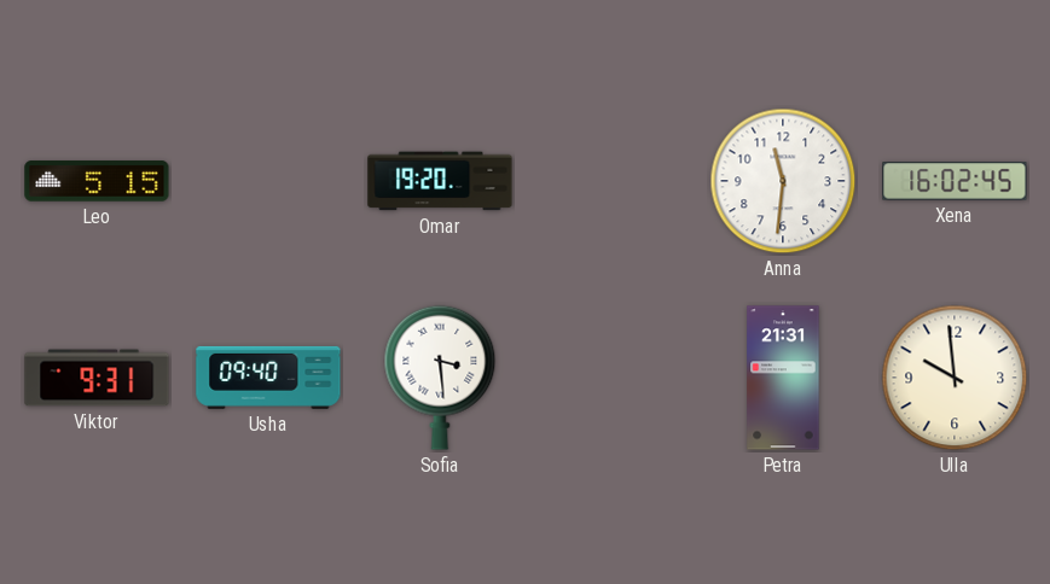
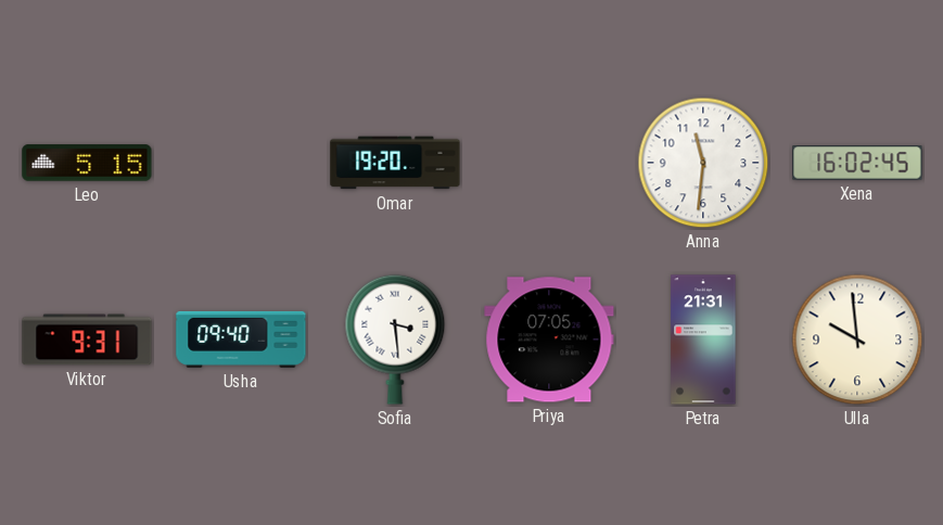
Priya: none -> 07:05 (549, 340)
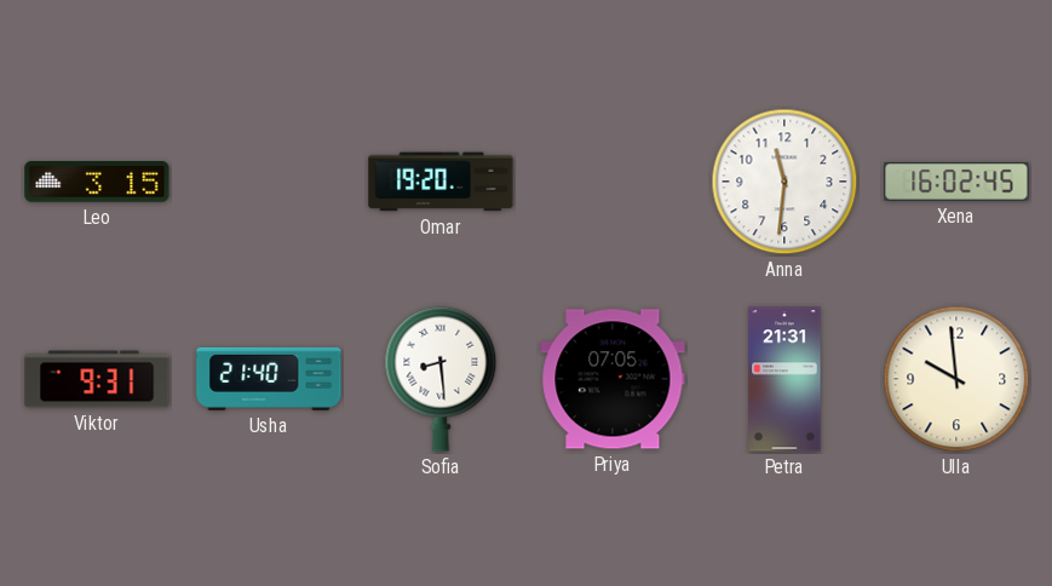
Leo: 5:15 -> 3:15 (97, 182)
Usha: 09:40 -> 21:40 (269, 379)
Sofia: 3:29 -> 8:29 (441, 379)
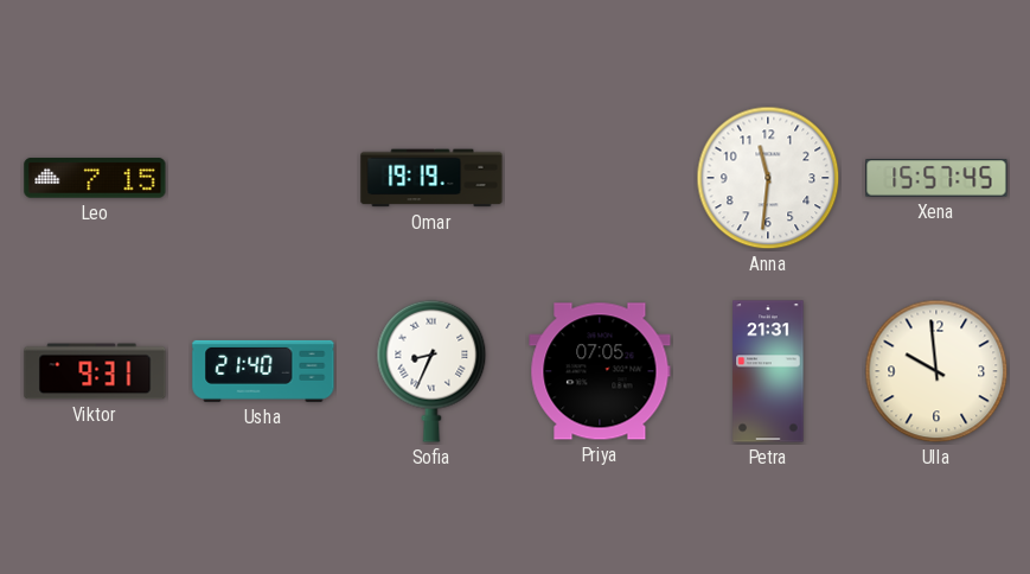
Leo: 3:15 -> 7:15 (95, 178)
Omar: 19:20 -> 19:19 (431, 178)
Xena: 16:02 -> 15:57 (936, 178)
Sofia: 8:29 -> 8:34 (431, 371)
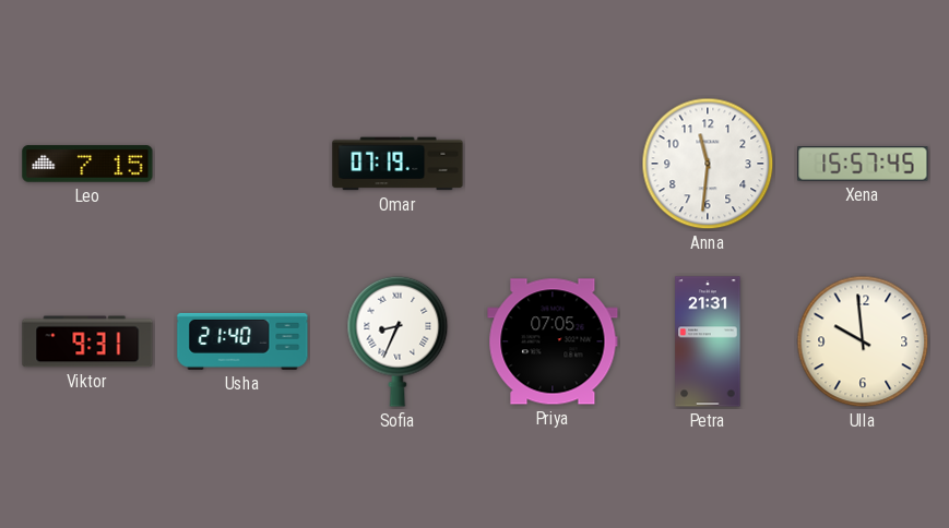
Omar: 19:19 -> 07:19 (398, 164)
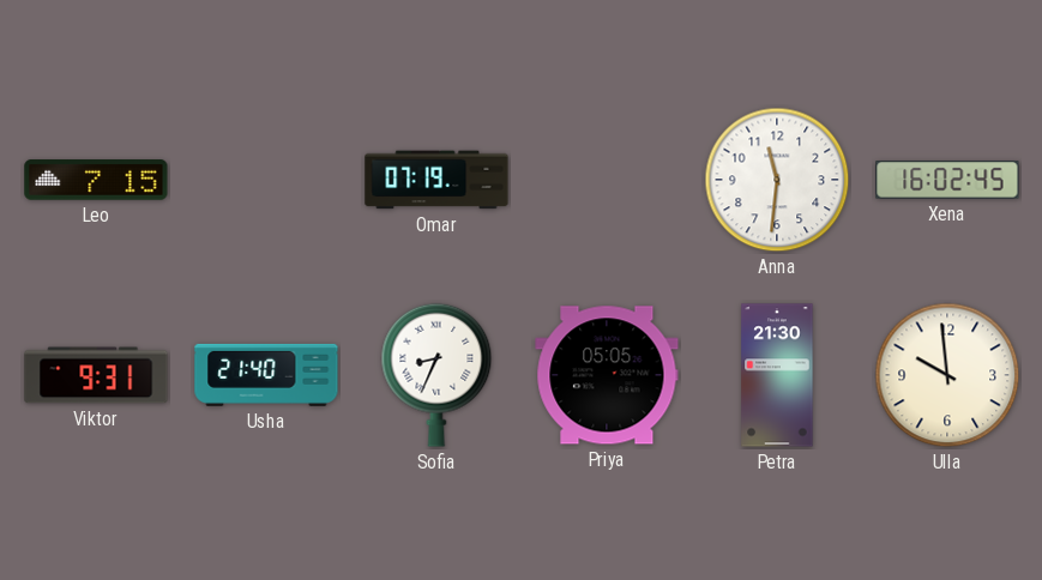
Xena: 15:57 -> 16:02 (947, 180)
Priya: 07:05 -> 05:05 (607, 375)
Petra: 21:31 -> 21:30 (777, 375)
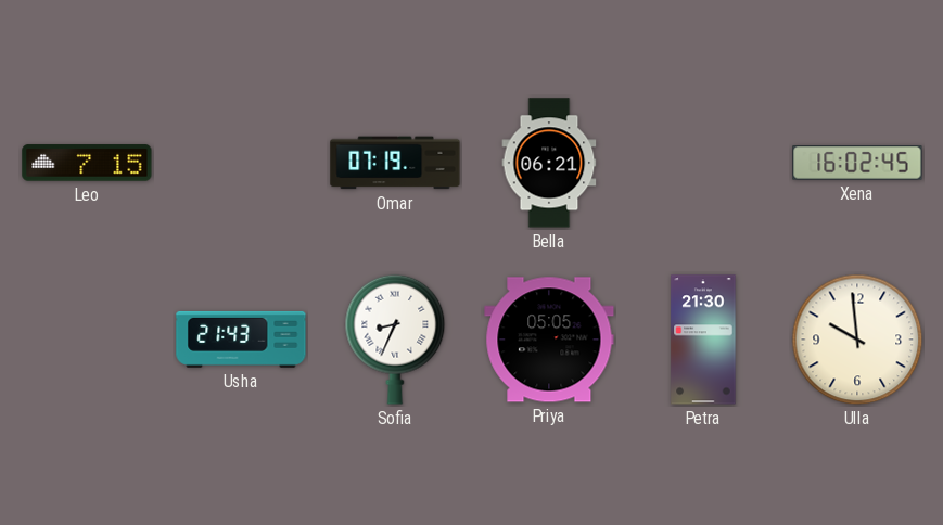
Bella: none -> 06:21 (549, 163)
Anna: 11:31 -> none (777, 180)
Viktor: 9:31 -> none (96, 375)
Usha: 21:40 -> 21:43 (241, 340)
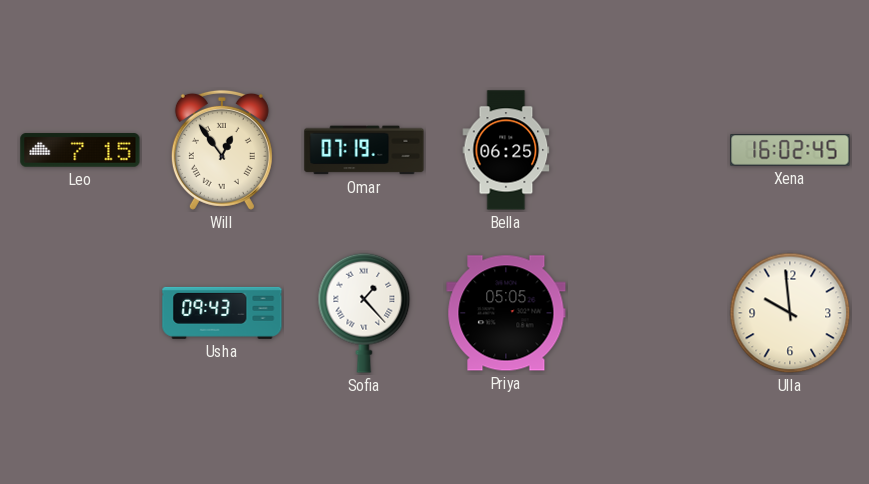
Will: none -> 12:54 (222, 150)
Bella: 06:21 -> 06:25 (506, 150)
Usha: 21:43 -> 09:43 (222, 313)
Sofia: 8:34 -> 1:23 (364, 313)
Petra: 21:30 -> none (703, 340)
